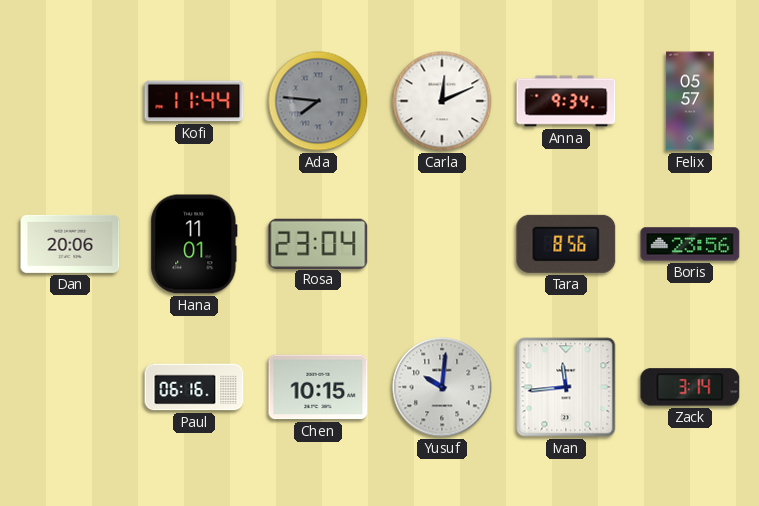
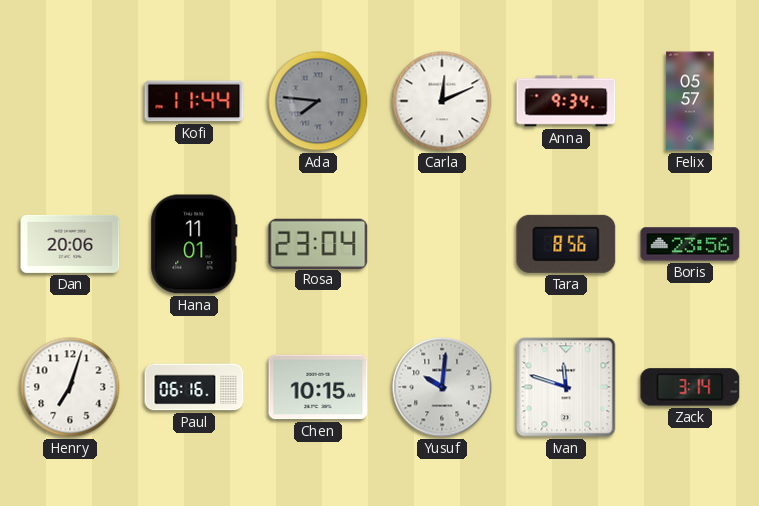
Henry: none -> 7:03 (70, 387)
Ivan: 11:44 -> 11:48 (566, 387)
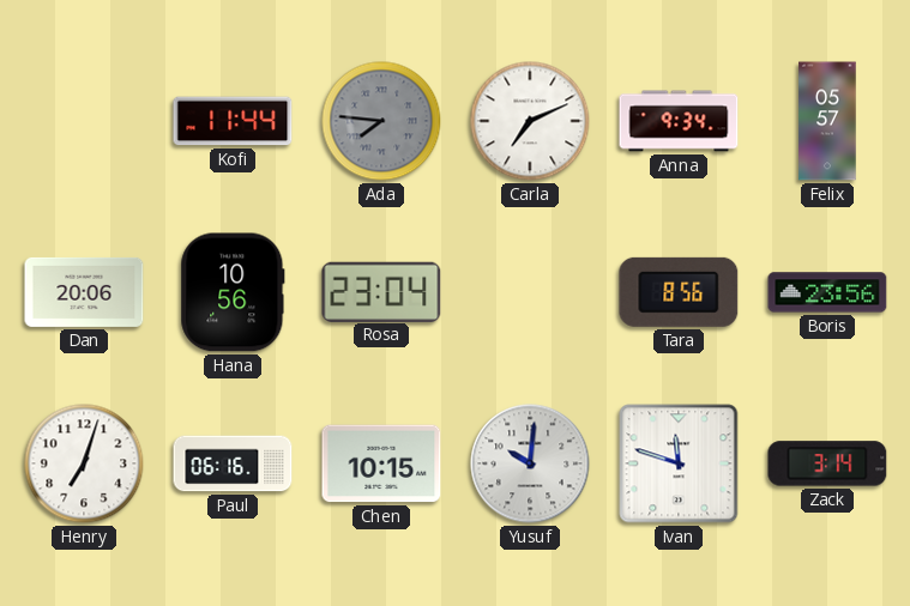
Carla: 12:11 -> 7:11 (530, 121)
Hana: 11:01 -> 10:56 (233, 292)
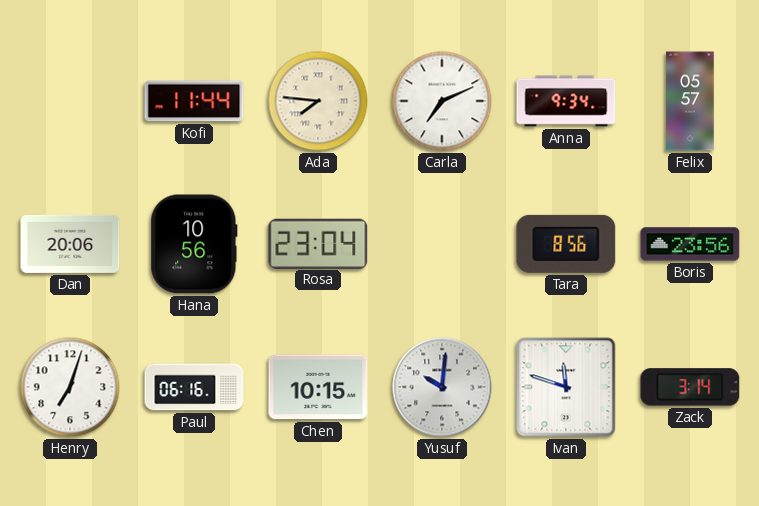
Ada dial: grey -> cream (318, 101)
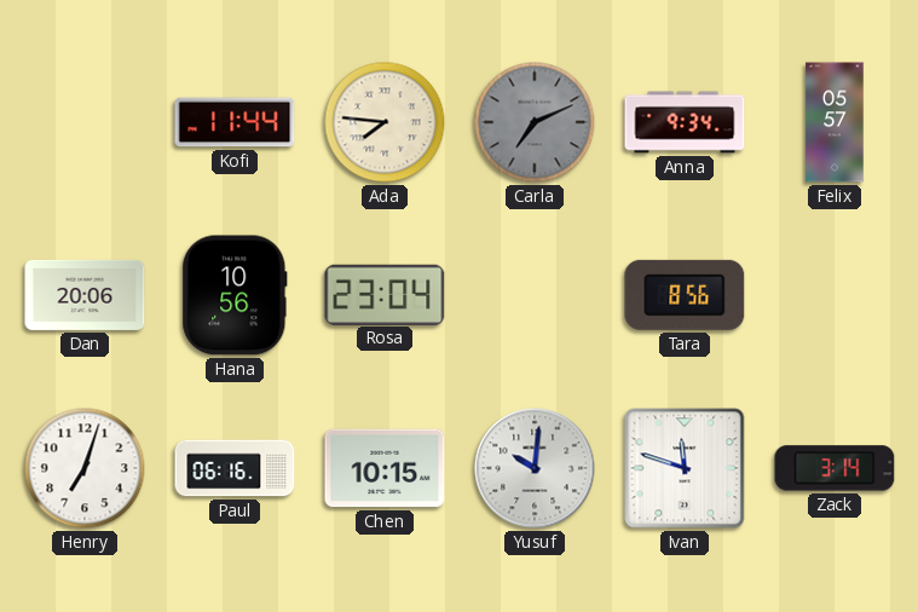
Carla dial: white -> grey (535, 122)
Boris: 23:56 -> none (690, 244)
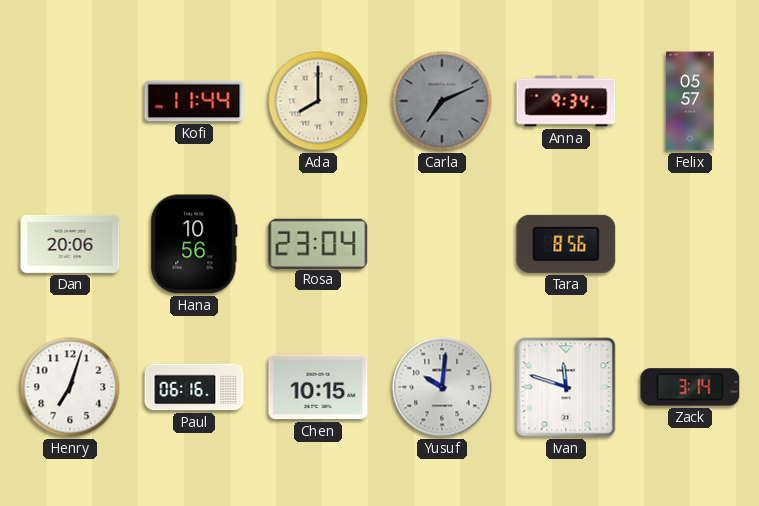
Ada: 7:46 -> 8:00 (318, 101)
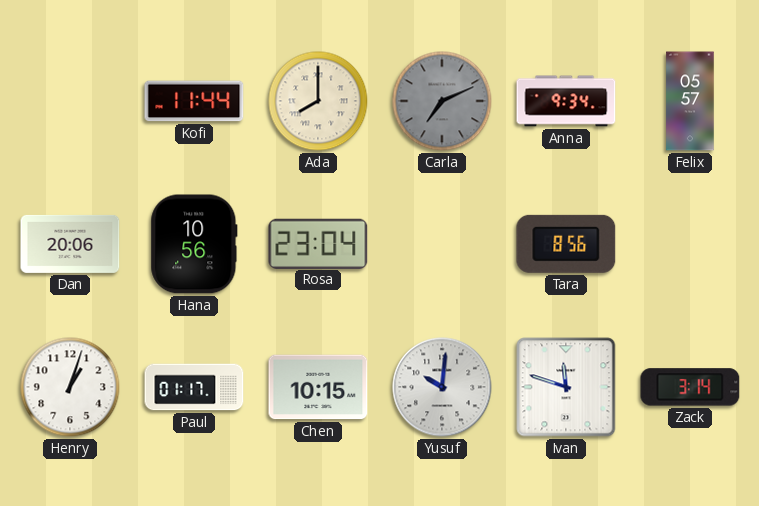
Henry: 7:03 -> 1:03 (70, 387)
Paul: 06:16 -> 01:17 (194, 387)
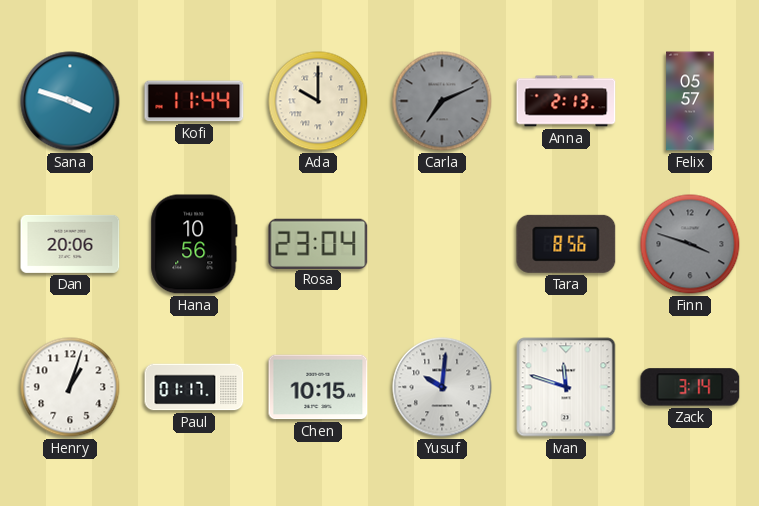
Sana: none -> 3:48 (70, 101)
Ada: 8:00 -> 10:00 (318, 101)
Anna: 9:34 -> 2:13 (566, 101)
Finn: none -> 3:48 (690, 244)
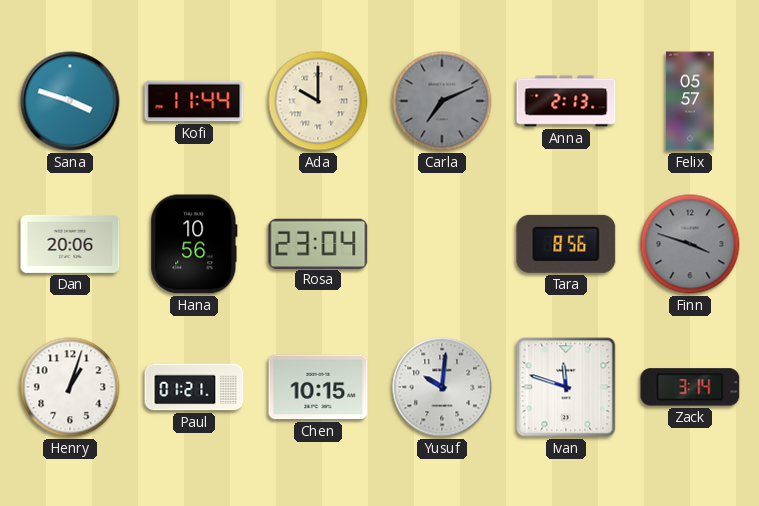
Paul: 01:17 -> 01:21 (194, 387)
